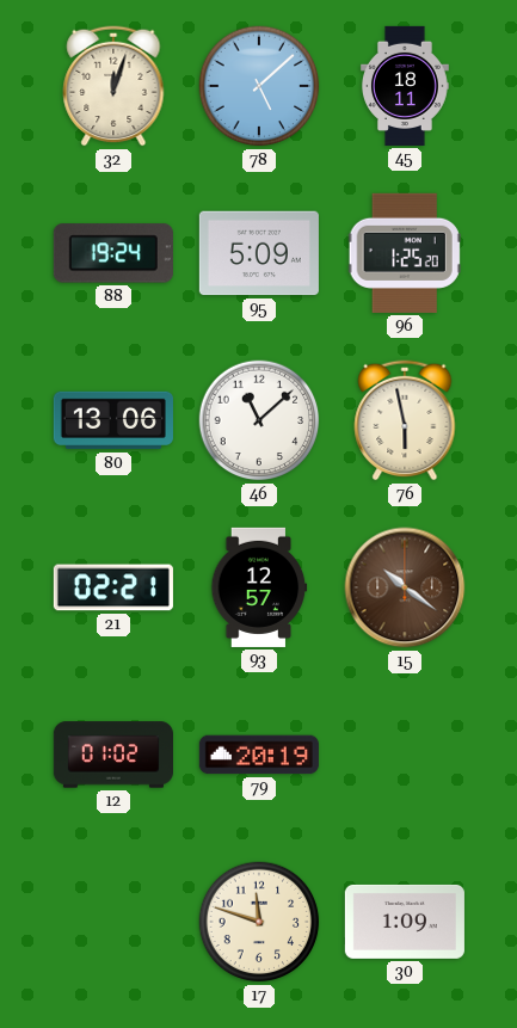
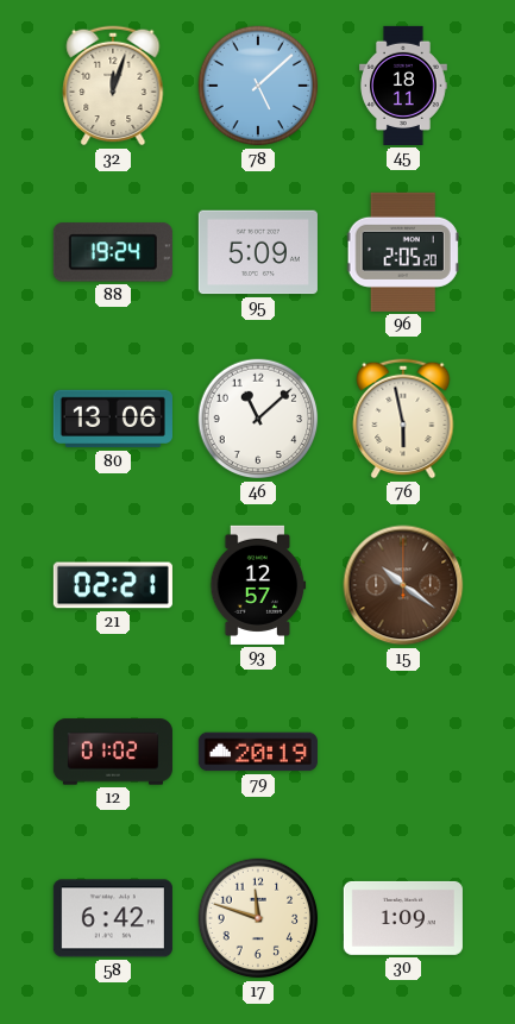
96: 1:25 -> 2:05 (403, 252)
58: none -> 6:42 (113, 918)
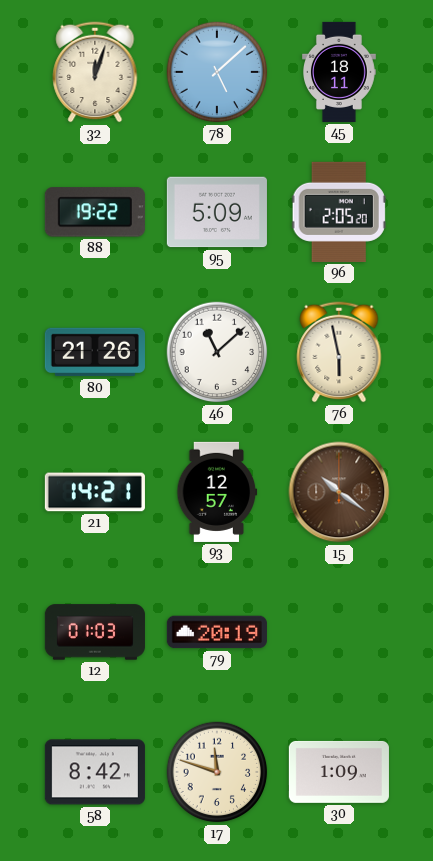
88: 19:24 -> 19:22 (95, 212)
80: 13:06 -> 21:26 (95, 352)
21: 02:21 -> 14:21 (95, 492)
12: 01:02 -> 01:03 (95, 632)
58: 6:42 -> 8:42 (95, 772)
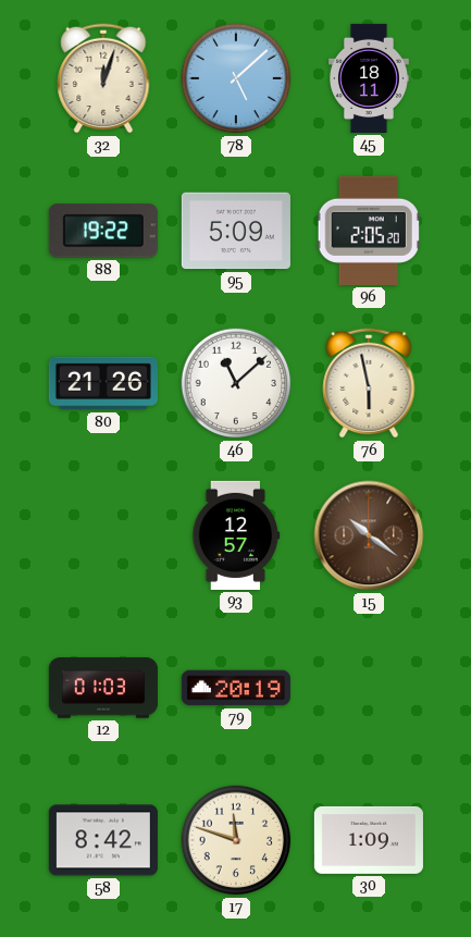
21: 14:21 -> none (95, 492)
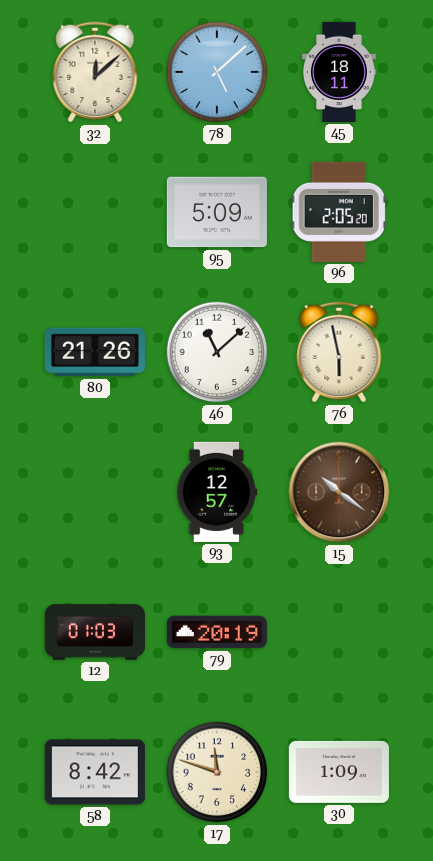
32: 12:03 -> 12:08 (95, 72)
88: 19:22 -> none (103, 231)
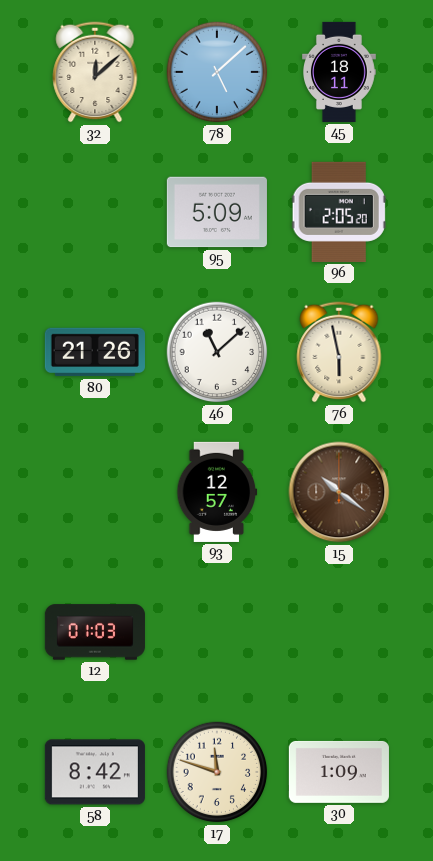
79: 20:19 -> none (217, 632)
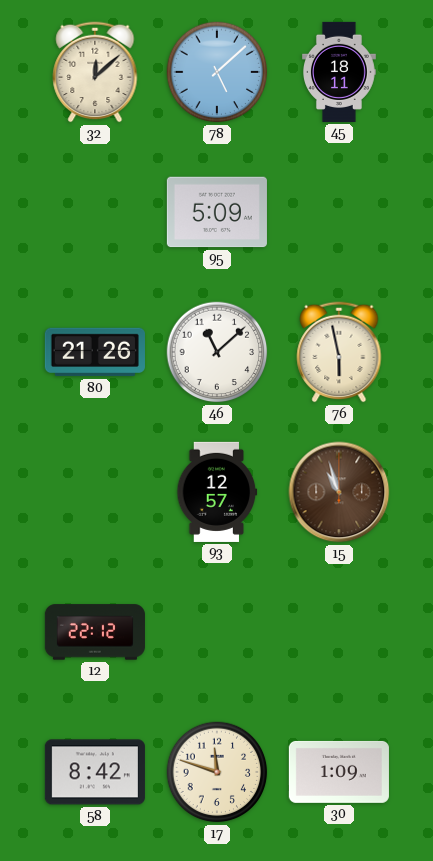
96: 2:05 -> none (339, 212)
15: 10:21 -> 10:57 (339, 492)
12: 01:03 -> 22:12 (95, 632)
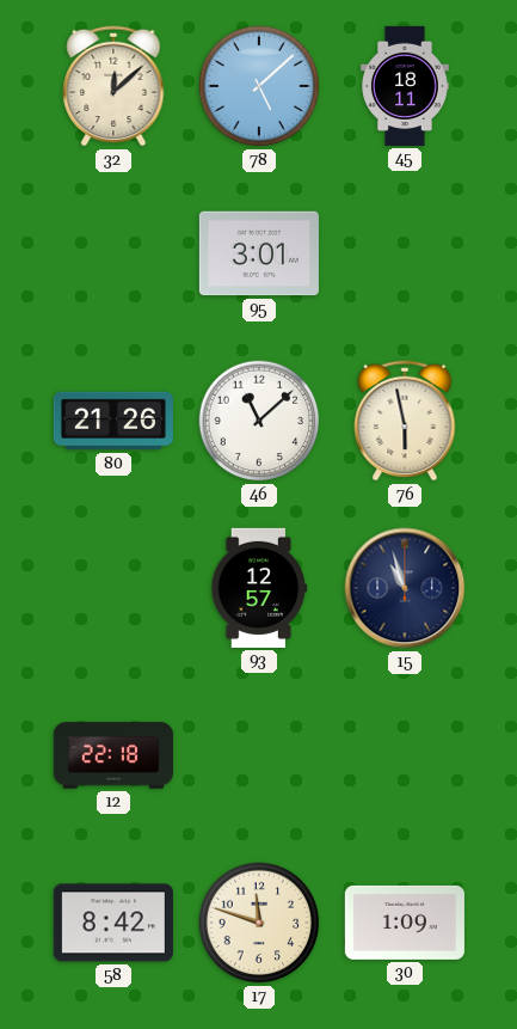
95: 5:09 -> 3:01 (259, 253)
15 dial: brown -> navy (405, 588)
12: 22:12 -> 22:18 (113, 755)
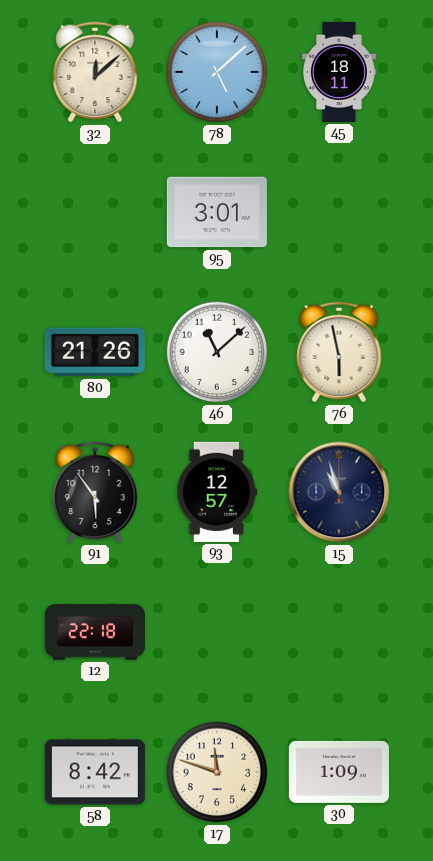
91: none -> 5:54 (95, 492)
